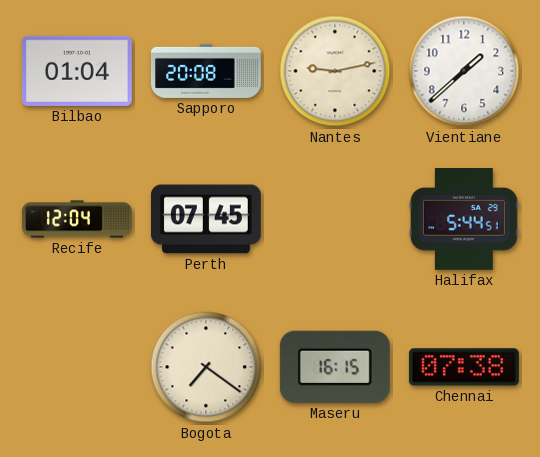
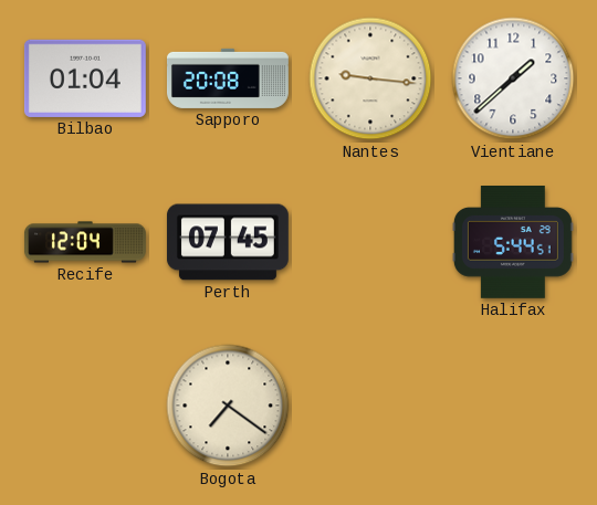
Nantes: 9:13 -> 9:16 (370, 78)
Maseru: 16:15 -> none (335, 367)
Chennai: 07:38 -> none (464, 367)
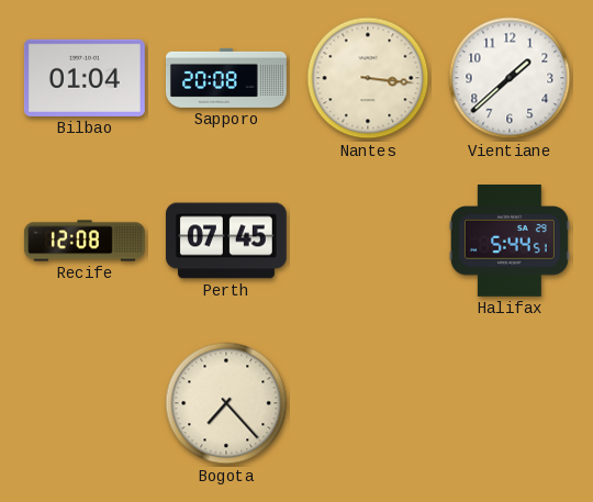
Nantes: 9:16 -> 3:16 (368, 78)
Recife: 12:04 -> 12:08 (85, 241)
Bogota: 7:21 -> 7:23 (226, 403)
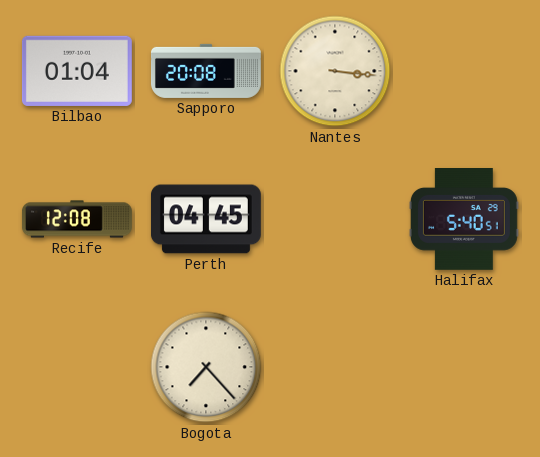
Vientiane: 1:38 -> none (510, 78)
Perth: 07:45 -> 04:45 (206, 219)
Halifax: 5:44 -> 5:40 (464, 220)
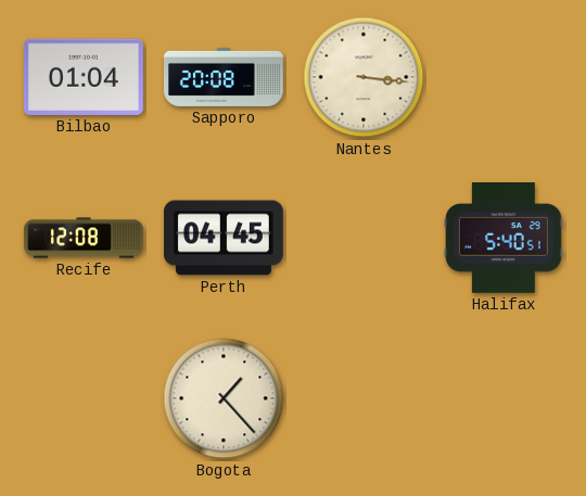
Bogota: 7:23 -> 1:23 (224, 398)
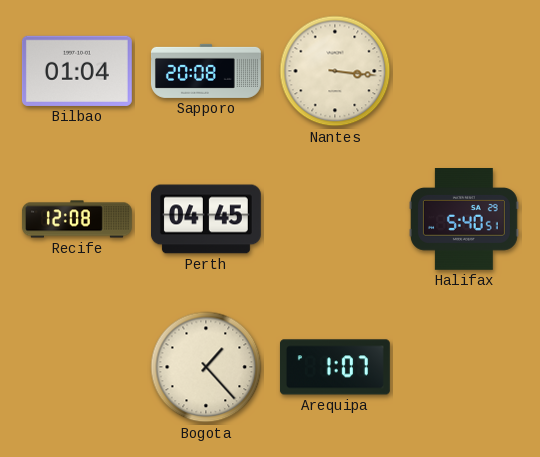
Arequipa: none -> 1:07 (335, 367)
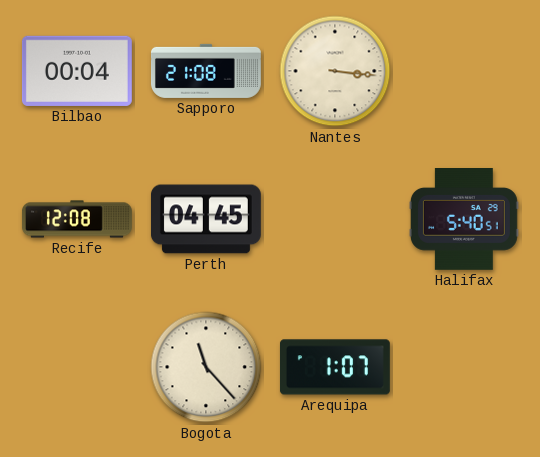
Bilbao: 01:04 -> 00:04 (77, 71)
Sapporo: 20:08 -> 21:08 (206, 71)
Bogota: 1:23 -> 11:23 (206, 367)
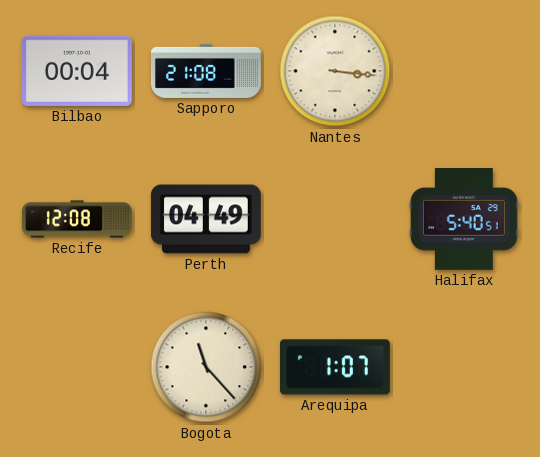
Perth: 04:45 -> 04:49 (206, 219)
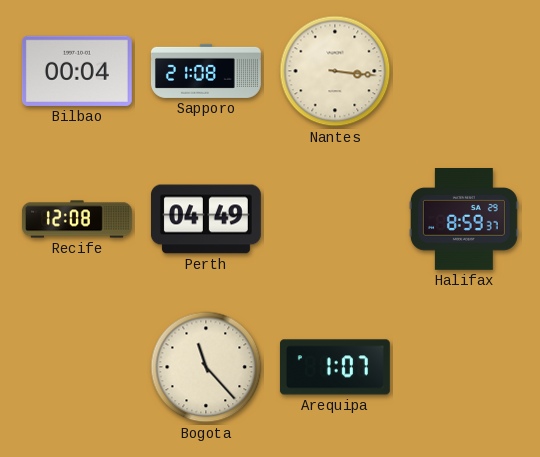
Halifax: 5:40 -> 8:59 (464, 220)
